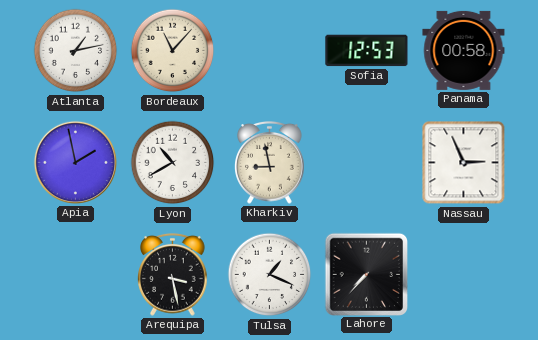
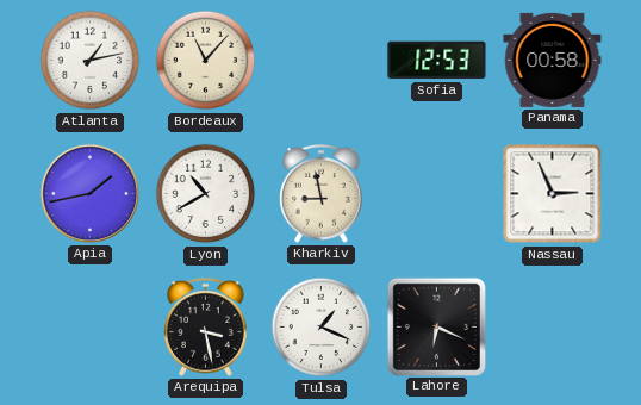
Apia: 1:58 -> 1:43 (89, 193)
Lahore: 7:37 -> 6:19 (436, 326)
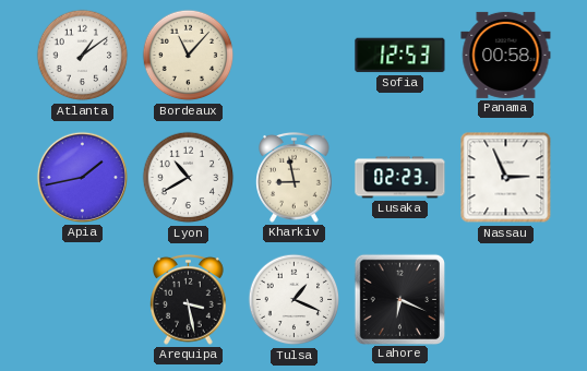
Atlanta: 1:13 -> 1:09 (83, 56)
Lusaka: none -> 02:23 (400, 178)
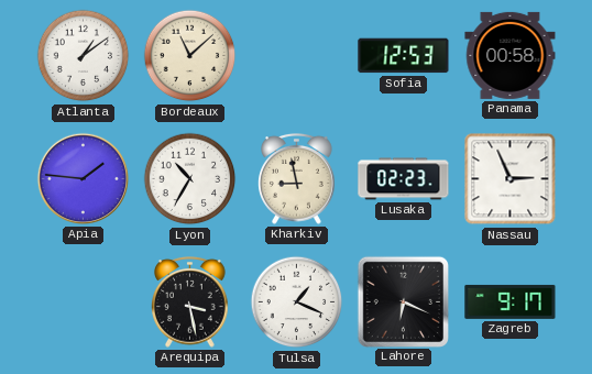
Bordeaux: 11:07 -> 11:08 (190, 56)
Apia: 1:43 -> 1:46 (83, 178)
Lyon: 10:40 -> 10:35 (190, 179)
Zagreb: none -> 9:17 (511, 301)
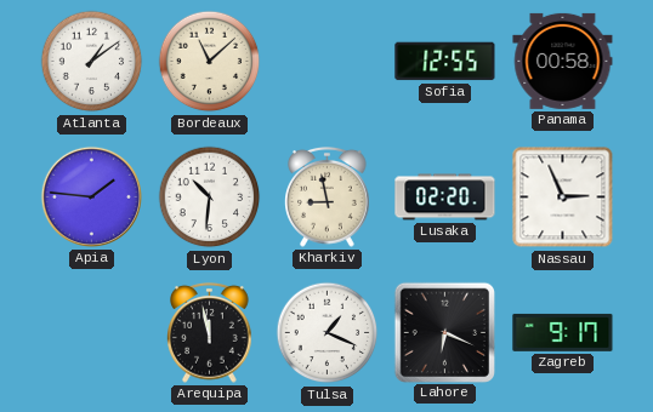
Sofia: 12:53 -> 12:55 (445, 62)
Lyon: 10:35 -> 10:31 (210, 198)
Lusaka: 02:23 -> 02:20 (445, 198)
Arequipa: 3:28 -> 11:58 (210, 333)
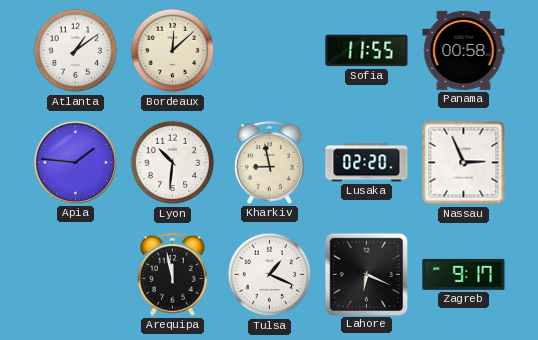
Bordeaux: 11:08 -> 12:08 (173, 51)
Sofia: 12:55 -> 11:55 (367, 51)
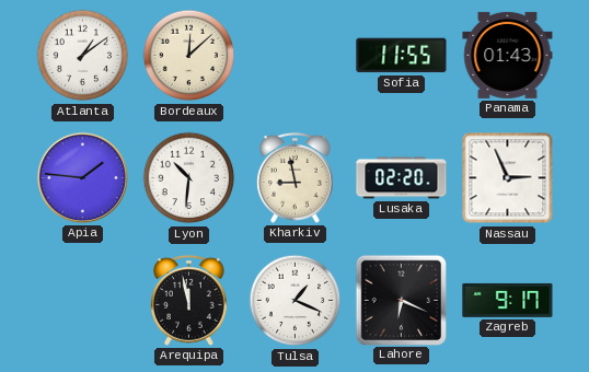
Panama: 00:58 -> 01:43 (508, 55)
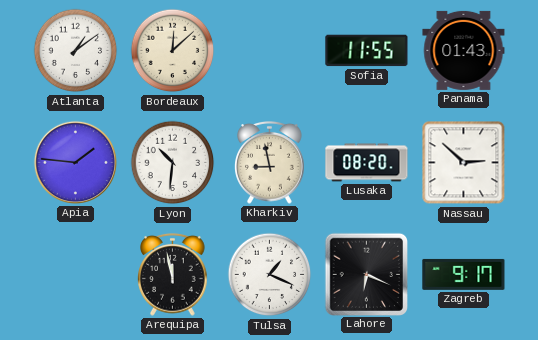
Lusaka: 02:20 -> 08:20 (367, 163)
Nassau: 2:56 -> 2:52 (464, 163)
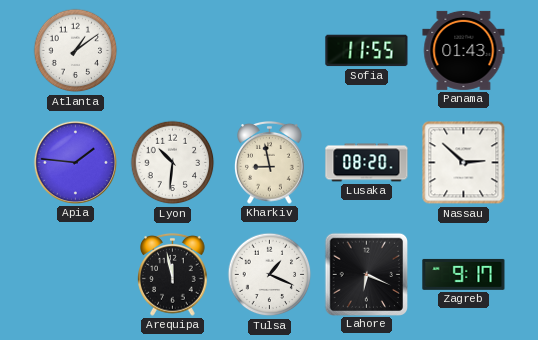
Bordeaux: 12:08 -> none (173, 51)
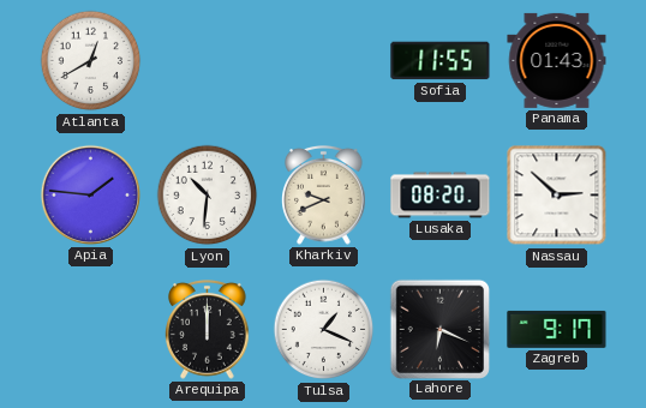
Atlanta: 1:09 -> 12:40 (91, 61)
Kharkiv: 8:58 -> 9:41 (324, 196)
Arequipa: 11:58 -> 12:00 (208, 330)
